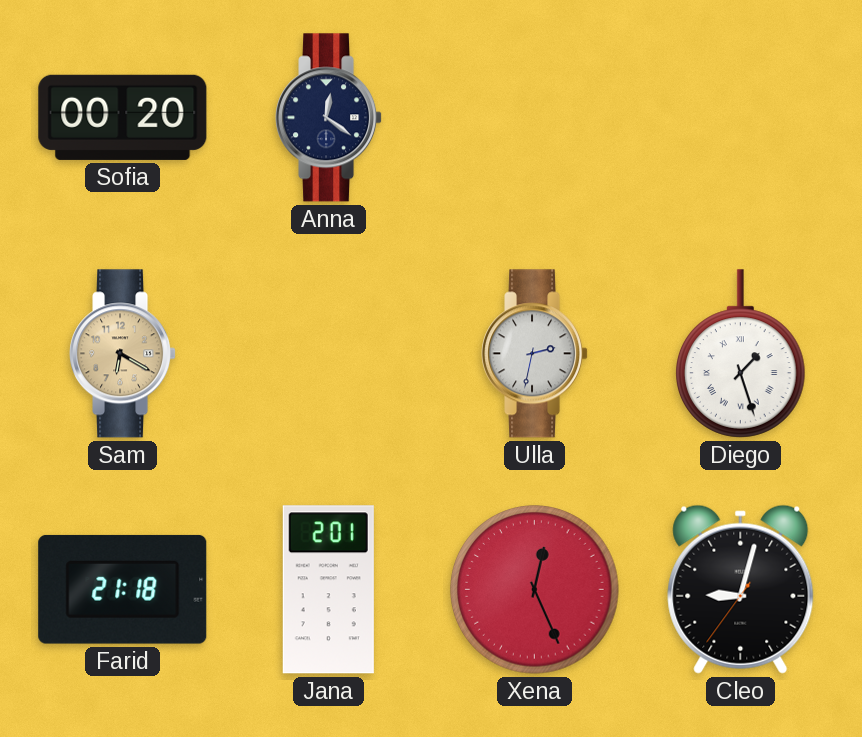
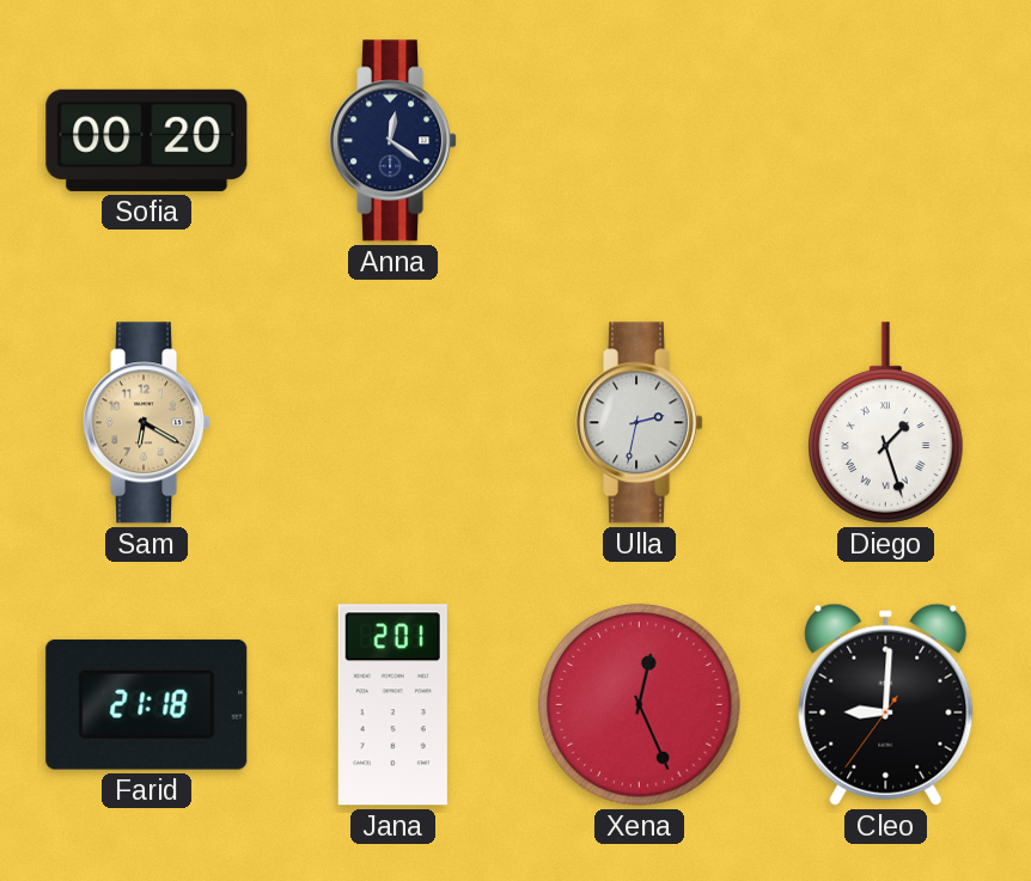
Cleo: 9:02 -> 9:00 (886, 704)
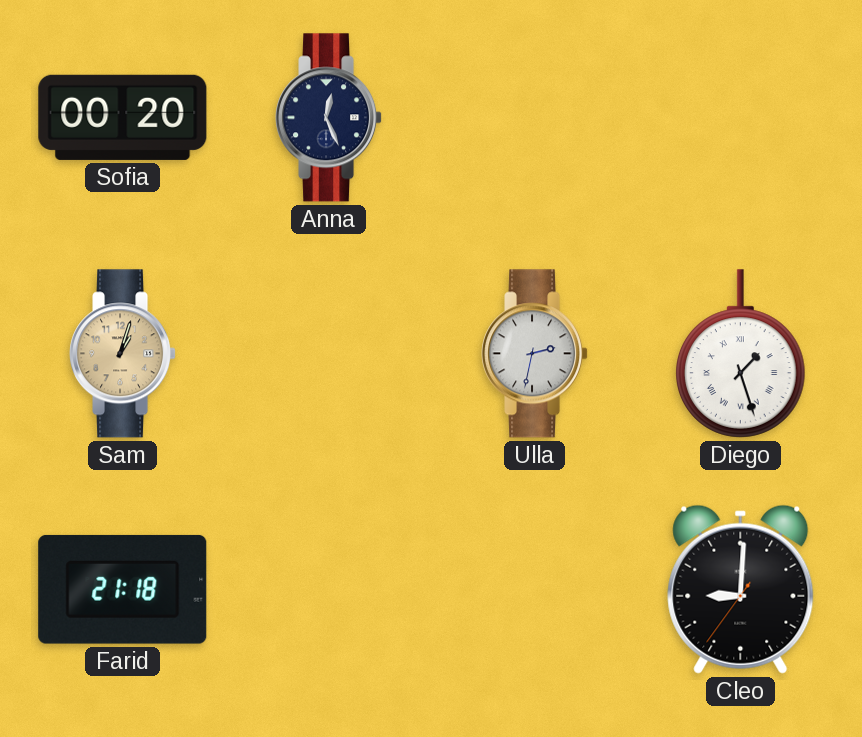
Anna: 12:21 -> 12:26 (330, 118)
Sam: 6:20 -> 1:03 (124, 354)
Jana: 2:01 -> none (392, 705)
Xena: 12:26 -> none (640, 705)
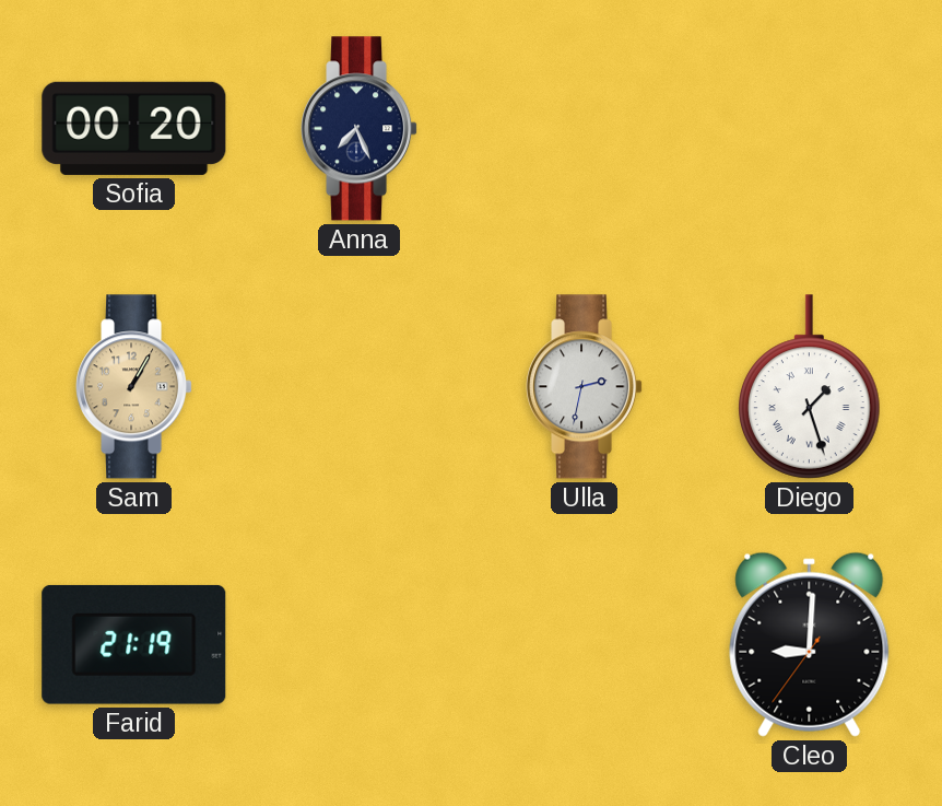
Anna: 12:26 -> 7:26 (361, 129)
Sam: 1:03 -> 1:05 (136, 387)
Farid: 21:18 -> 21:19 (134, 644)
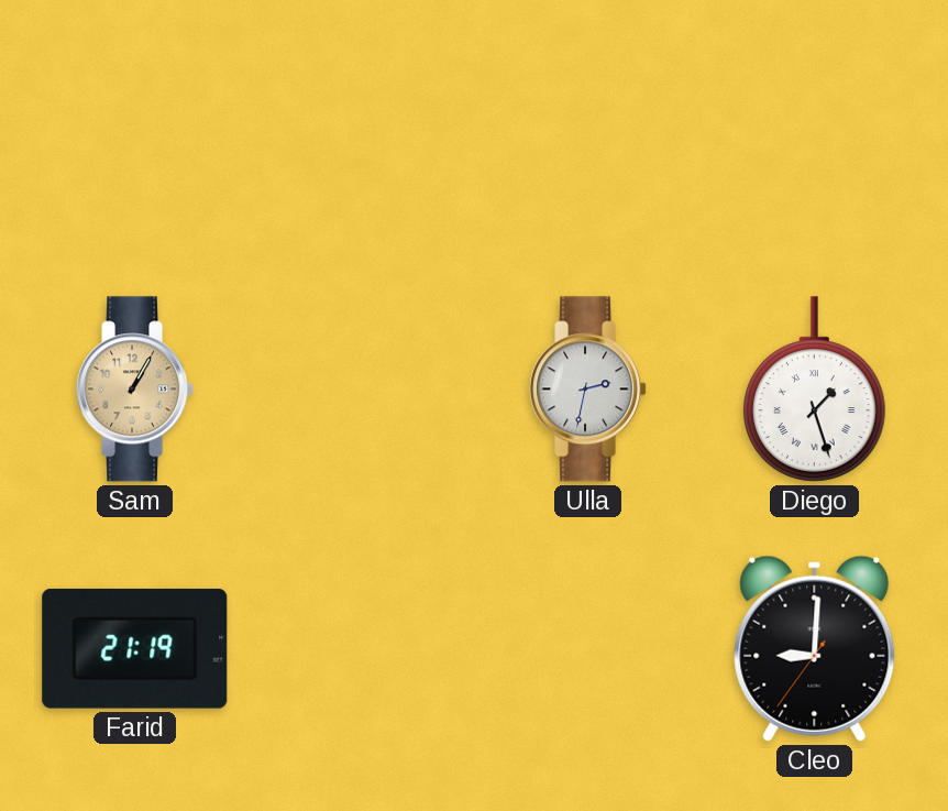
Sofia: 00:20 -> none (134, 128)
Anna: 7:26 -> none (361, 129)
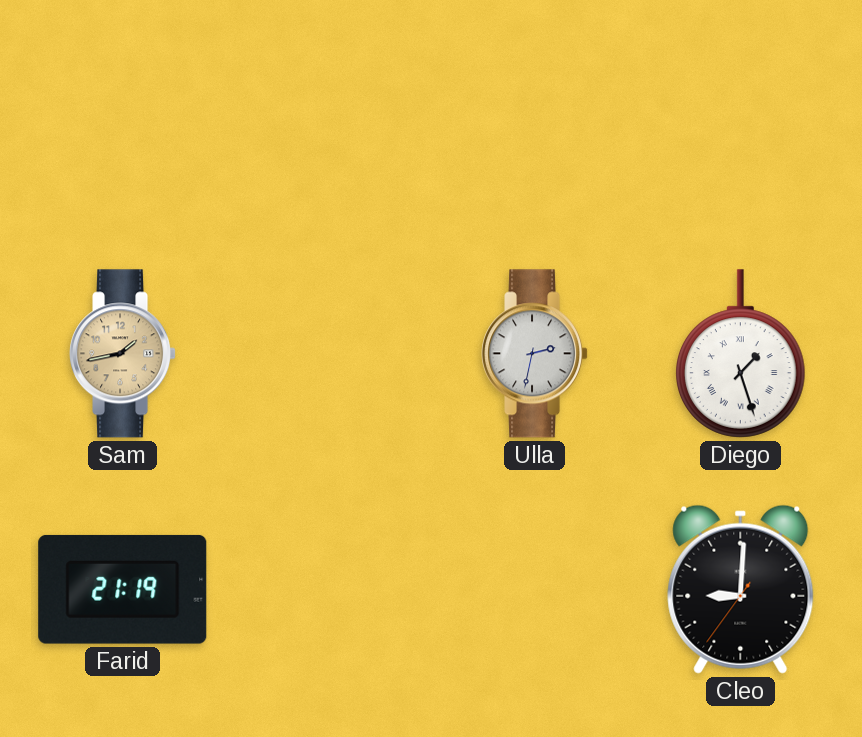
Sam: 1:05 -> 1:43 (124, 354)
